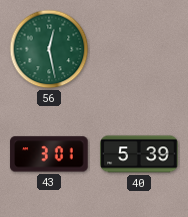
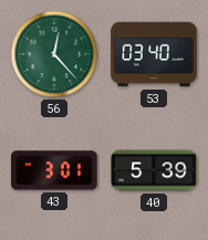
56: 12:28 -> 12:23 (54, 54)
53: none -> 03:40 (154, 54)
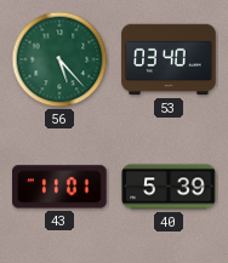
56: 12:23 -> 5:23 (59, 59)
43: 3:01 -> 11:01 (59, 187)
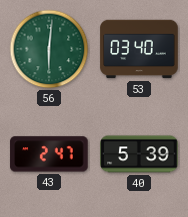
56: 5:23 -> 6:01 (49, 49)
43: 11:01 -> 2:47 (49, 154)
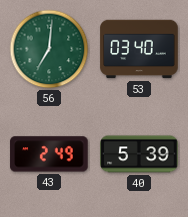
56: 6:01 -> 7:01 (49, 49)
43: 2:47 -> 2:49 (49, 154)
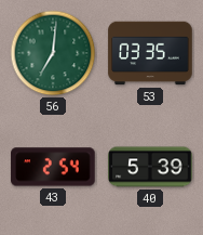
53: 03:40 -> 03:35 (150, 53)
43: 2:49 -> 2:54 (53, 167)
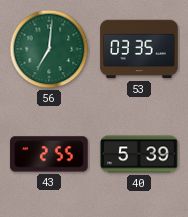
43: 2:54 -> 2:55 (49, 154)
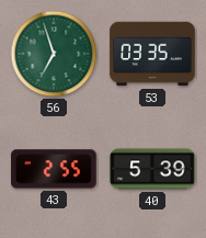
56: 7:01 -> 6:57 (54, 54)
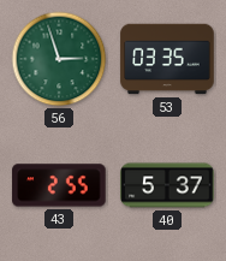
56: 6:57 -> 2:57 (59, 59)
40: 5:39 -> 5:37 (167, 185)
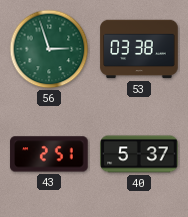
53: 03:35 -> 03:38 (139, 49)
43: 2:55 -> 2:51 (49, 154)
